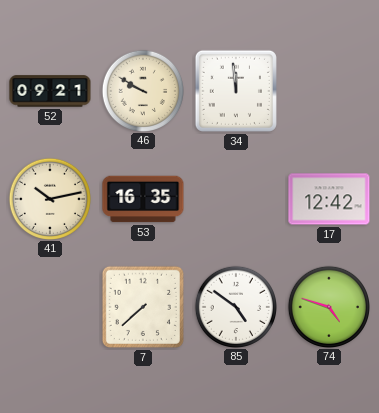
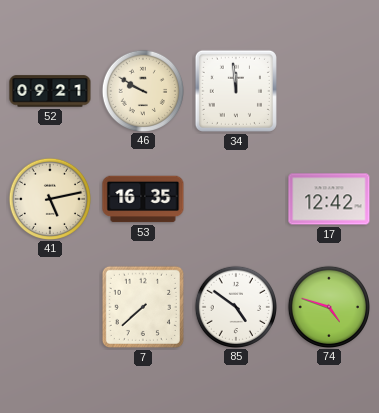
41: 10:13 -> 5:13 (49, 198)
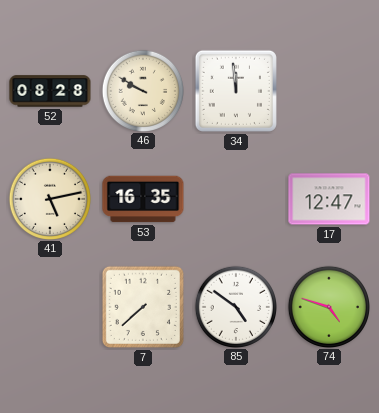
52: 09:21 -> 08:28 (50, 91)
17: 12:42 -> 12:47 (329, 199)
